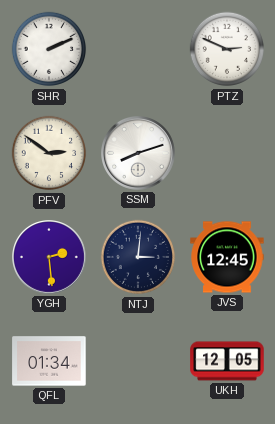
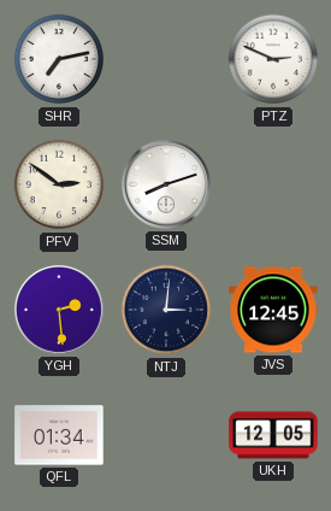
SHR: 2:11 -> 7:13 (59, 59)
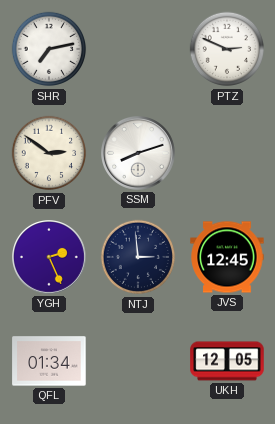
YGH: 2:29 -> 2:26 (50, 258)
NTJ: 3:01 -> 2:59 (138, 257)
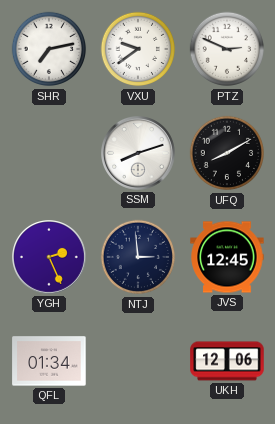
VXU: none -> 9:39 (138, 49)
PFV: 2:51 -> none (49, 153)
UFQ: none -> 8:10 (227, 153)
UKH: 12:05 -> 12:06 (227, 361)
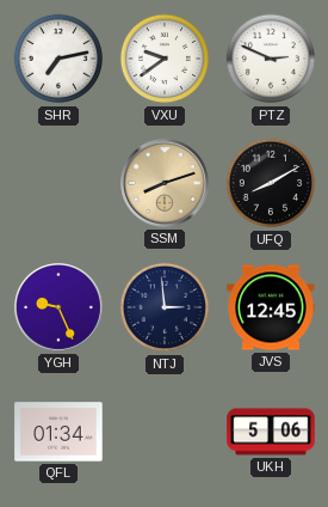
SSM dial: white -> champagne (166, 184)
YGH: 2:26 -> 9:26 (60, 309)
UKH: 12:06 -> 5:06 (271, 432)
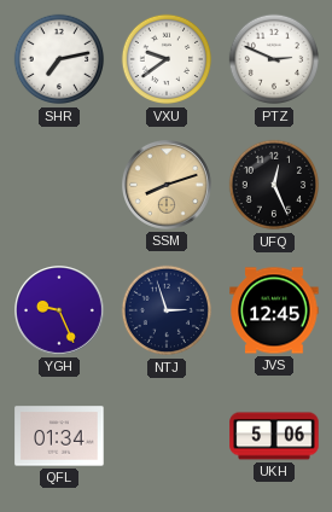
UFQ: 8:10 -> 12:26 (274, 185)
NTJ: 2:59 -> 2:57 (167, 310)
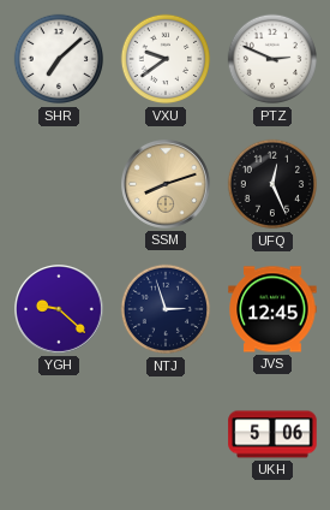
SHR: 7:13 -> 7:08 (59, 59)
YGH: 9:26 -> 9:22 (60, 310)
QFL: 01:34 -> none (59, 436)
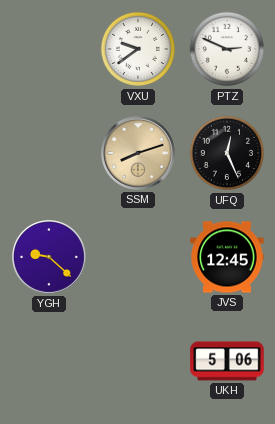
SHR: 7:08 -> none (59, 59)
NTJ: 2:57 -> none (166, 309)
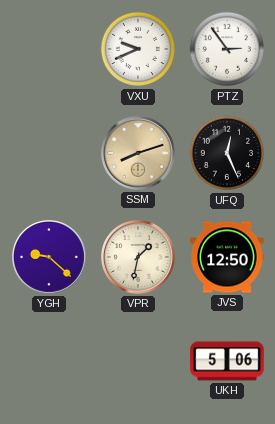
VXU: 9:39 -> 9:41 (138, 49)
PTZ: 2:49 -> 2:54 (227, 49)
VPR: none -> 1:32 (139, 258)
JVS: 12:45 -> 12:50 (227, 257)
